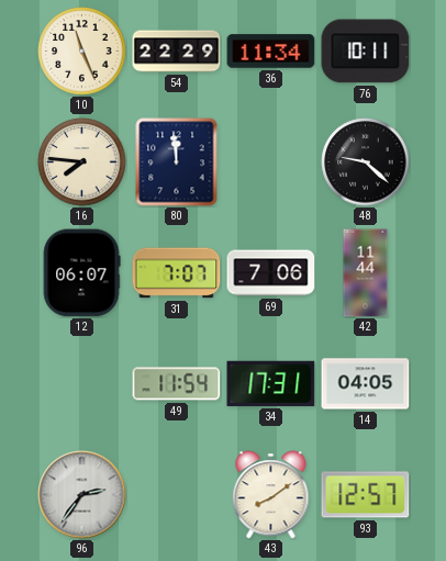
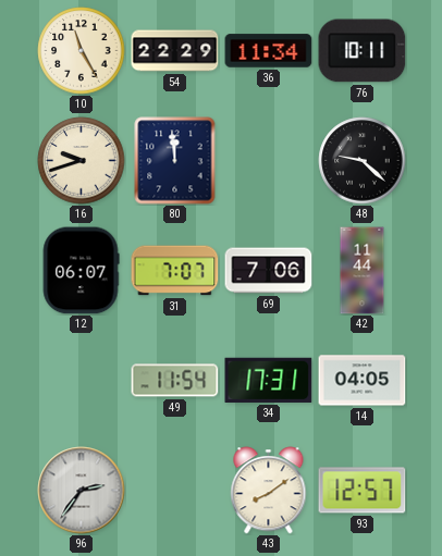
10: 11:26 -> 11:25 (82, 51)
16: 7:46 -> 9:42 (82, 161)
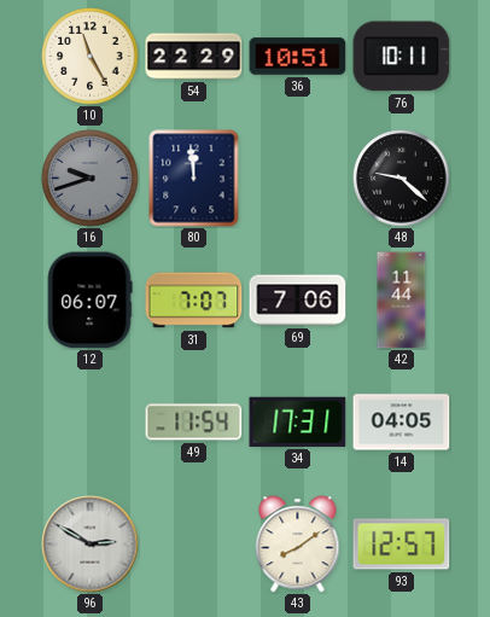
36: 11:34 -> 10:51 (298, 57)
16 dial: cream -> grey (91, 179)
96: 2:36 -> 2:50 (91, 545)
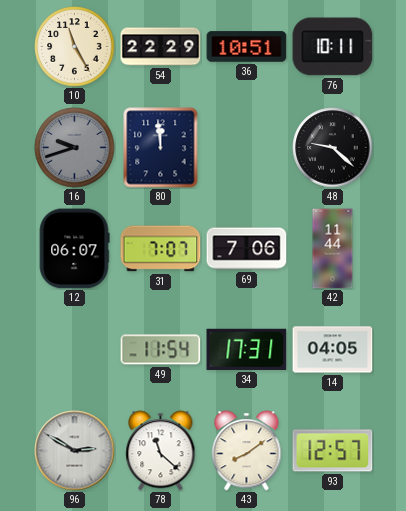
78: none -> 11:22 (161, 451)
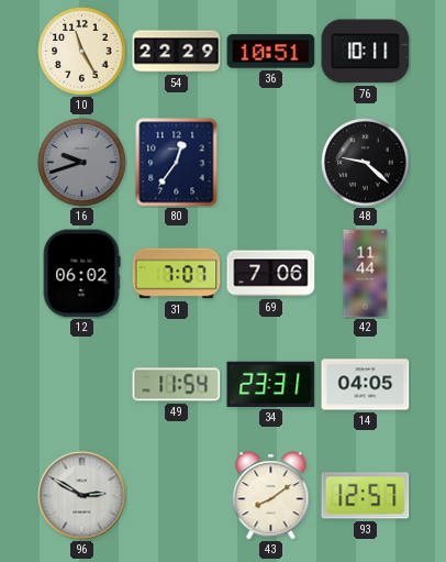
80: 11:59 -> 12:36 (177, 163)
12: 06:07 -> 06:02 (81, 274)
34: 17:31 -> 23:31 (271, 384)
78: 11:22 -> none (161, 451)
